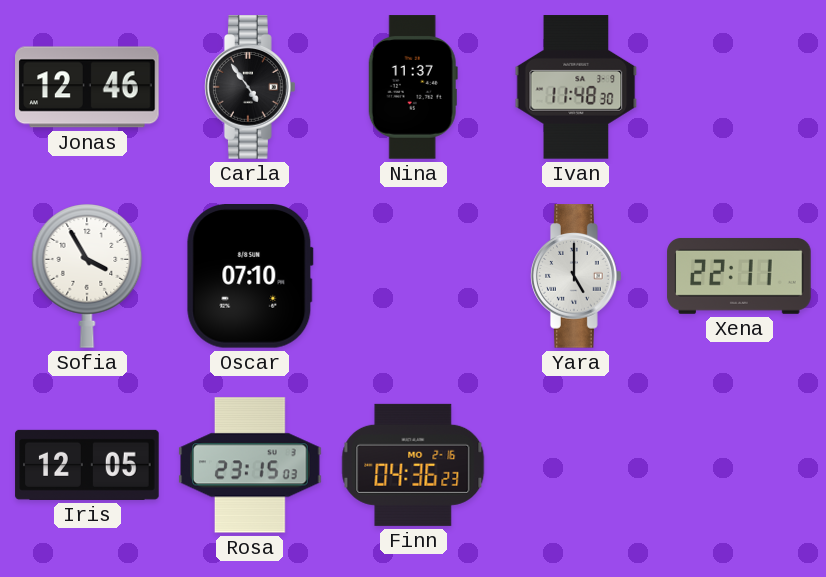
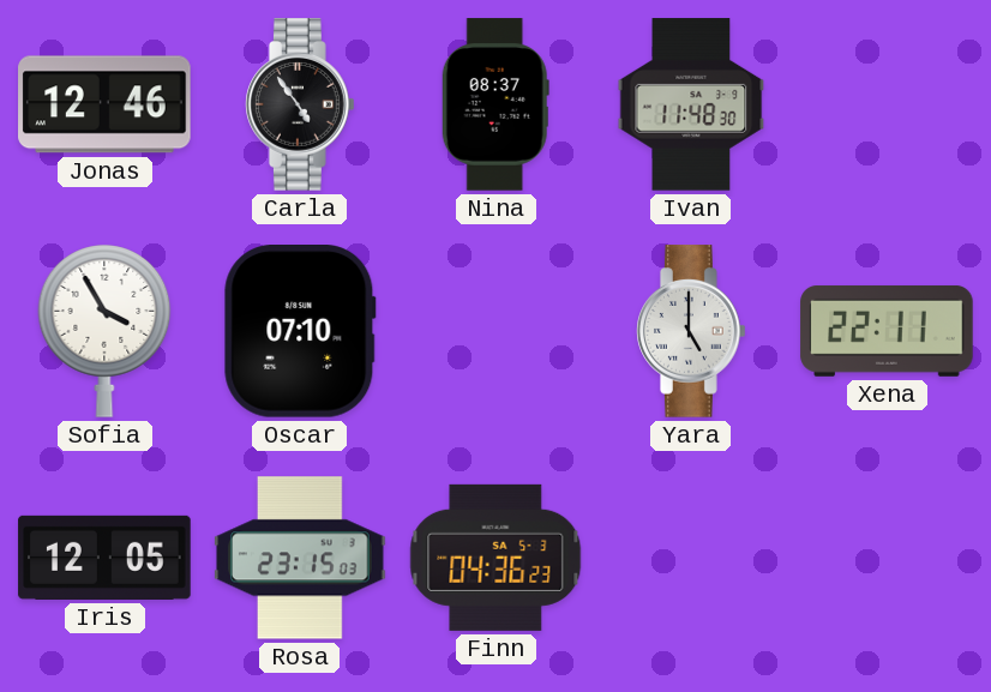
Nina: 11:37 -> 08:37 (495, 104)
Finn date: MO 2-16 -> SA 5-3 (495, 558)
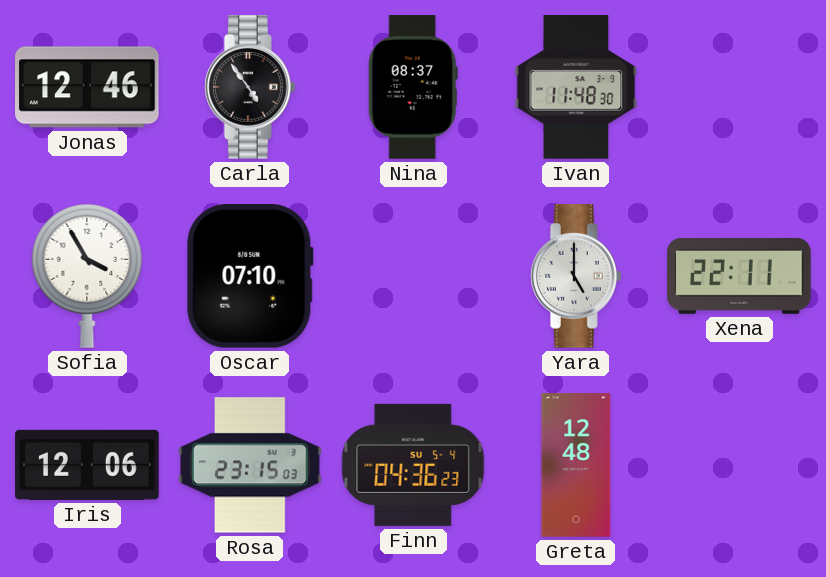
Iris: 12:05 -> 12:06 (87, 465)
Finn date: SA 5-3 -> SU 5-4 (413, 465)
Greta: none -> 12:48 (576, 465)
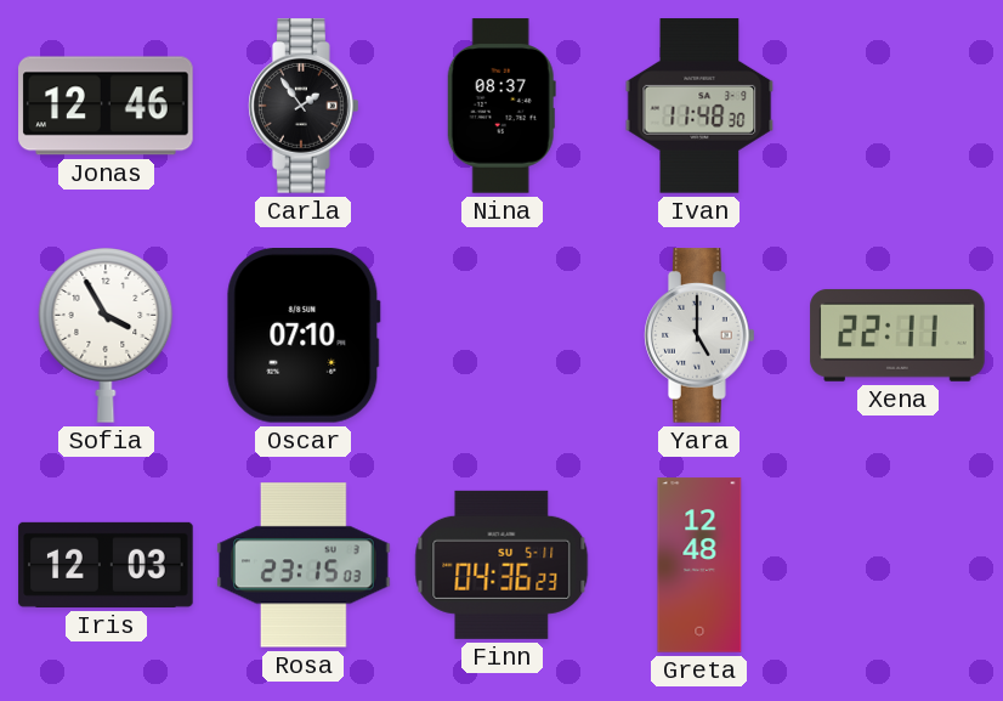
Carla: 4:54 -> 1:54 (305, 106)
Iris: 12:06 -> 12:03 (106, 565)
Finn date: SU 5-4 -> SU 5-11 (501, 565)
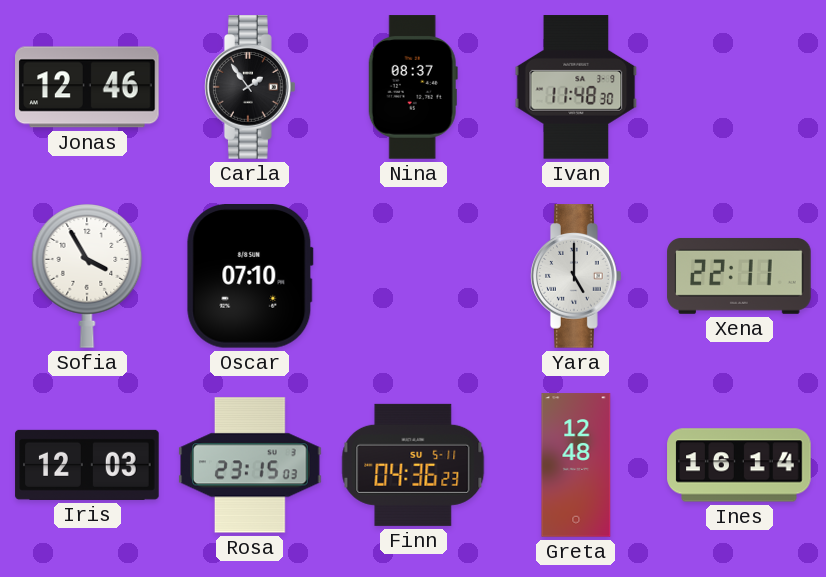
Ines: none -> 16:14 (739, 465)
